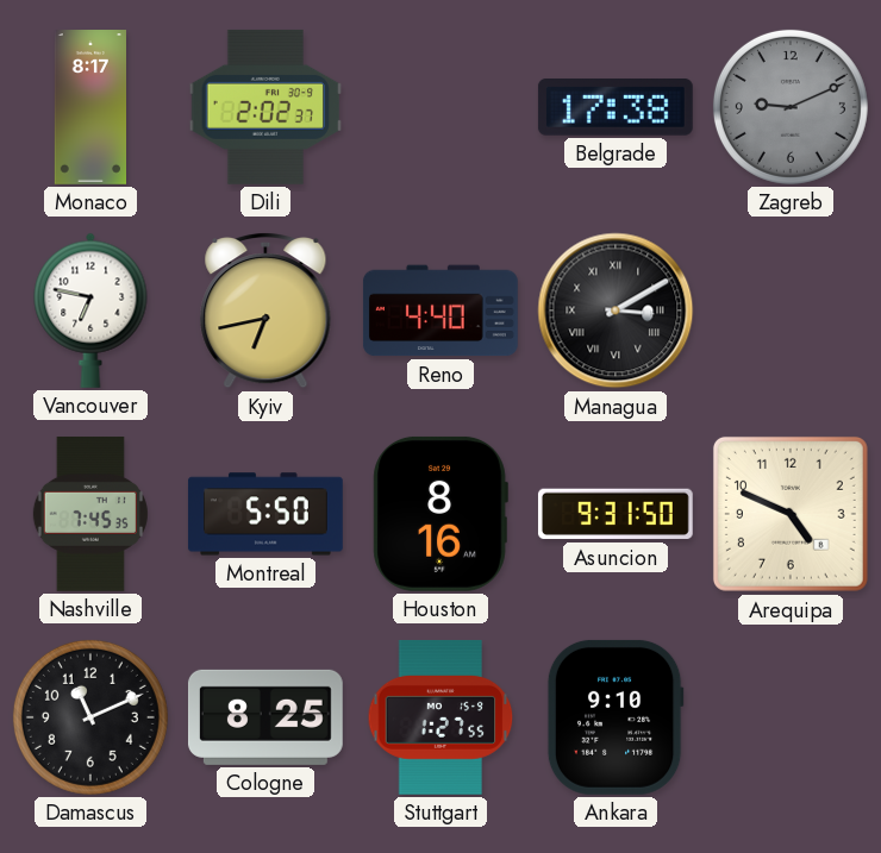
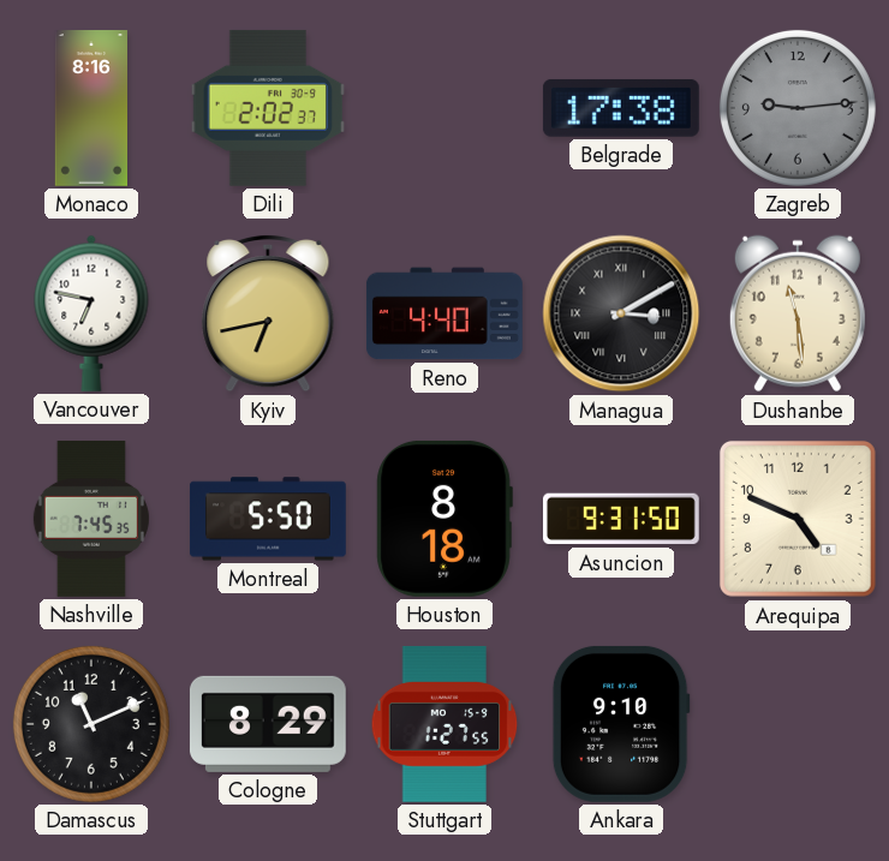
Monaco: 8:17 -> 8:16 (90, 109)
Zagreb: 9:11 -> 9:14 (798, 108)
Dushanbe: none -> 11:29 (798, 313)
Houston: 8:16 -> 8:18 (444, 519)
Cologne: 8:25 -> 8:29 (268, 724)
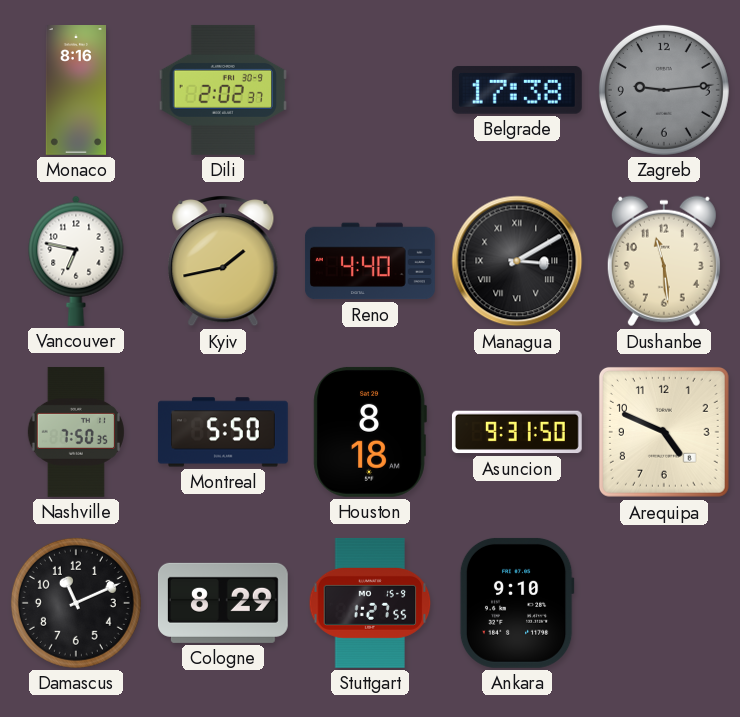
Kyiv: 6:43 -> 1:43 (223, 261)
Nashville: 7:45 -> 7:50 (76, 432)
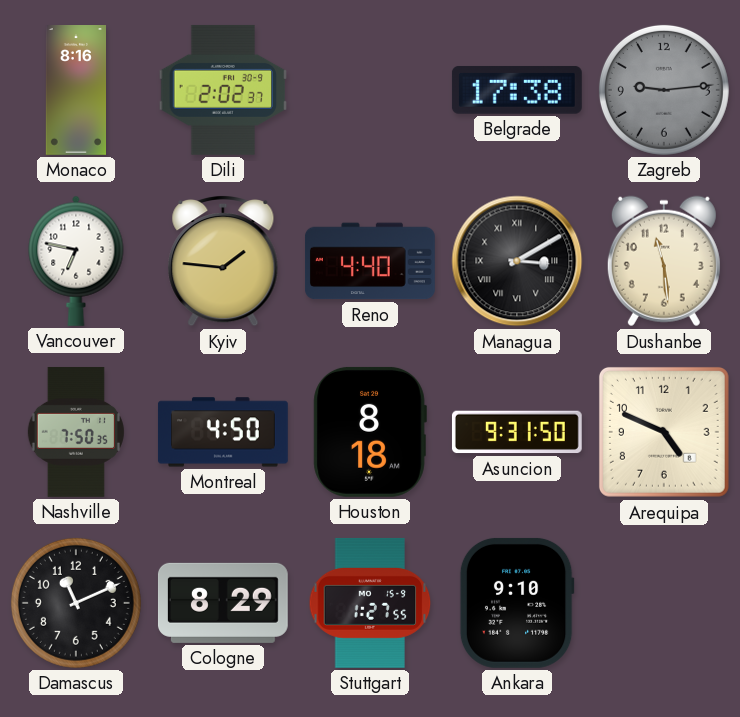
Kyiv: 1:43 -> 1:46 (223, 261)
Montreal: 5:50 -> 4:50 (223, 432)
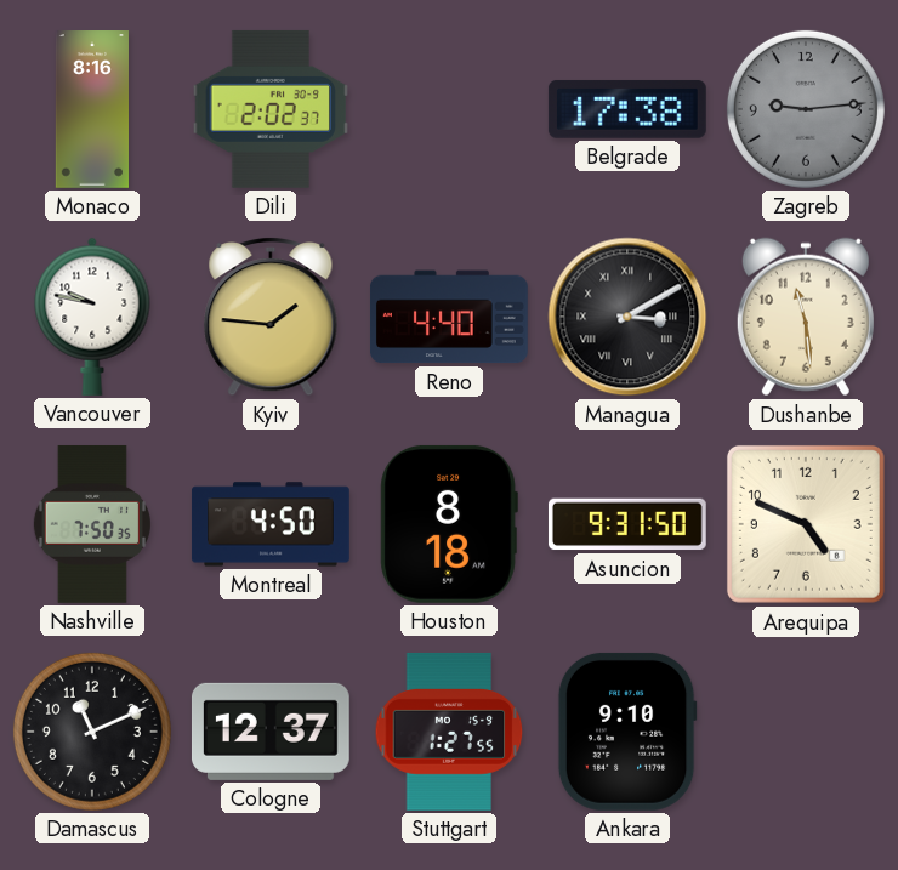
Vancouver: 6:47 -> 9:47 (92, 317)
Cologne: 8:29 -> 12:37 (271, 732)
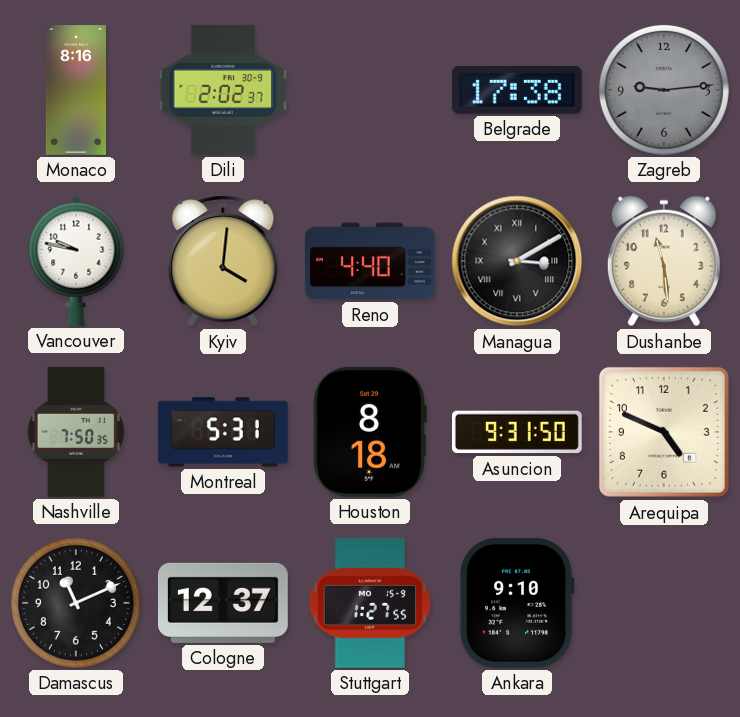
Kyiv: 1:46 -> 4:01 (223, 261)
Montreal: 4:50 -> 5:31 (223, 432)
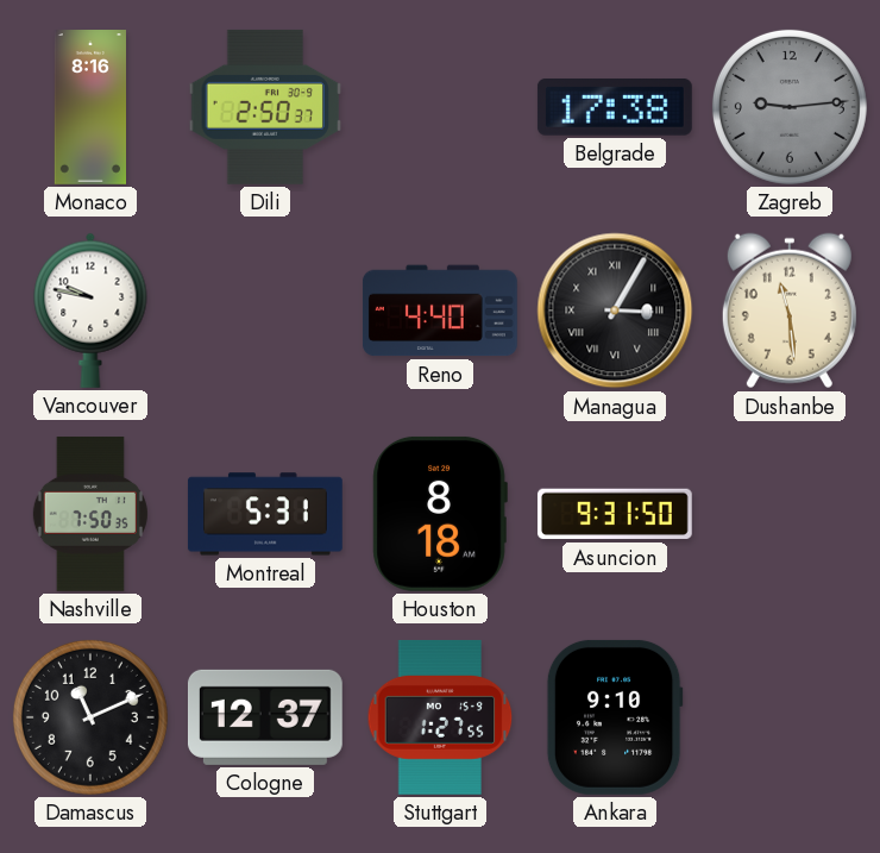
Dili: 2:02 -> 2:50 (265, 107)
Kyiv: 4:01 -> none (223, 261)
Managua: 3:10 -> 3:05 (615, 311)
Arequipa: 4:49 -> none (664, 432)
